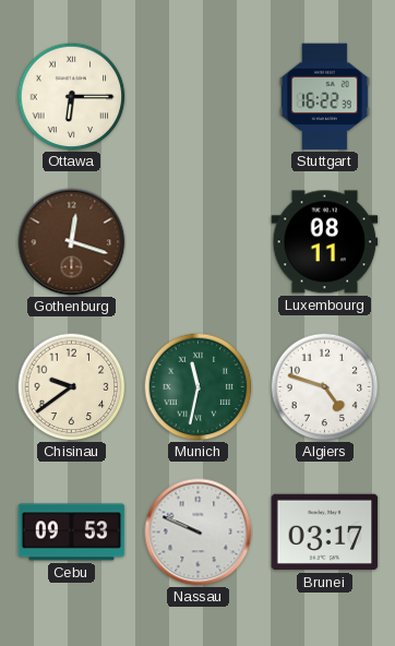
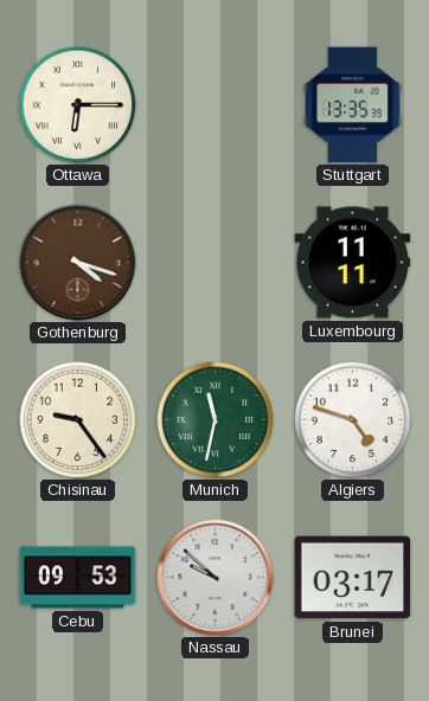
Stuttgart: 16:22 -> 13:35 (352, 105)
Gothenburg: 12:18 -> 4:18 (78, 263)
Luxembourg: 08:11 -> 11:11 (353, 263)
Chisinau: 9:39 -> 9:24 (78, 420)
Nassau: 9:49 -> 9:52 (216, 578)
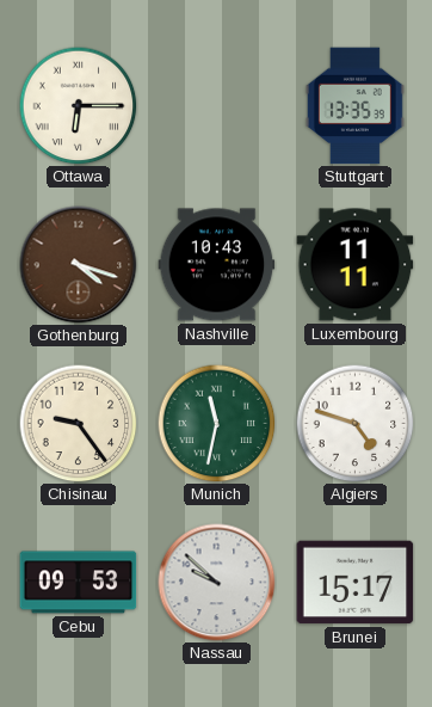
Nashville: none -> 10:43 (217, 265)
Brunei: 03:17 -> 15:17 (356, 583)
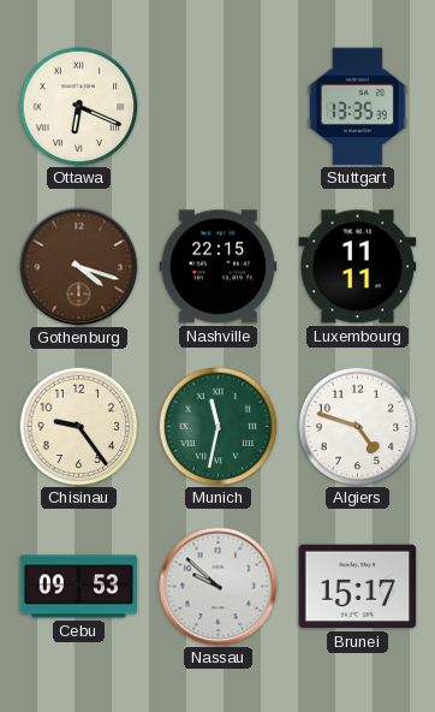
Ottawa: 6:15 -> 6:19 (79, 107)
Nashville: 10:43 -> 22:15 (219, 267)
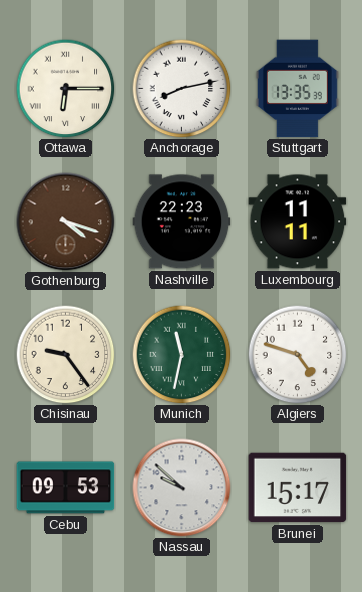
Ottawa: 6:19 -> 6:15 (66, 89)
Anchorage: none -> 8:13 (182, 89)
Nashville: 22:15 -> 22:23 (182, 222)
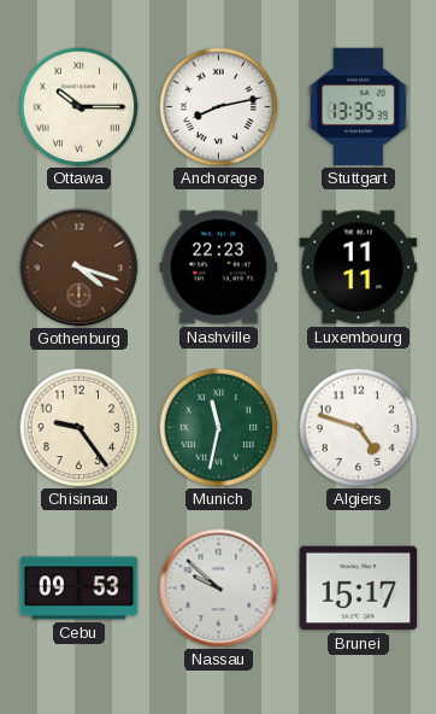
Ottawa: 6:15 -> 10:15 (79, 107)
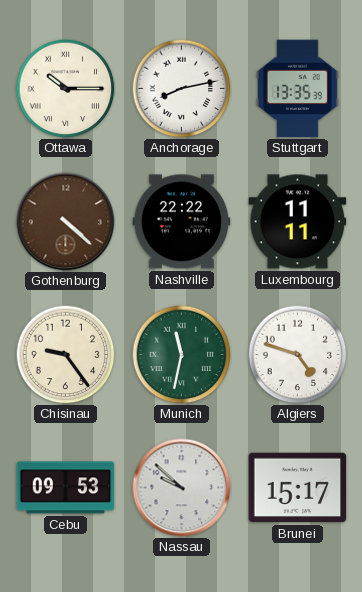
Gothenburg: 4:18 -> 4:22 (66, 222)
Nashville: 22:23 -> 22:22 (182, 222)
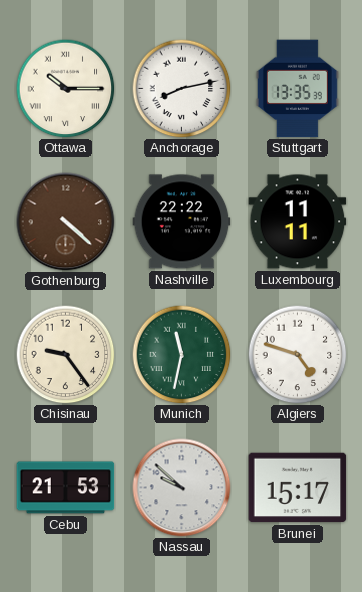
Cebu: 09:53 -> 21:53 (66, 488)
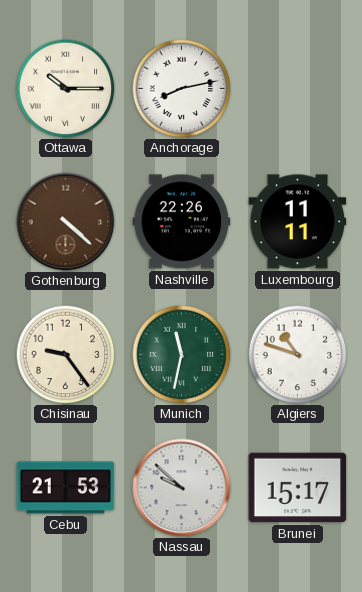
Stuttgart: 13:35 -> none (297, 89)
Nashville: 22:22 -> 22:26 (182, 222)
Algiers: 4:48 -> 10:48 (298, 355)
